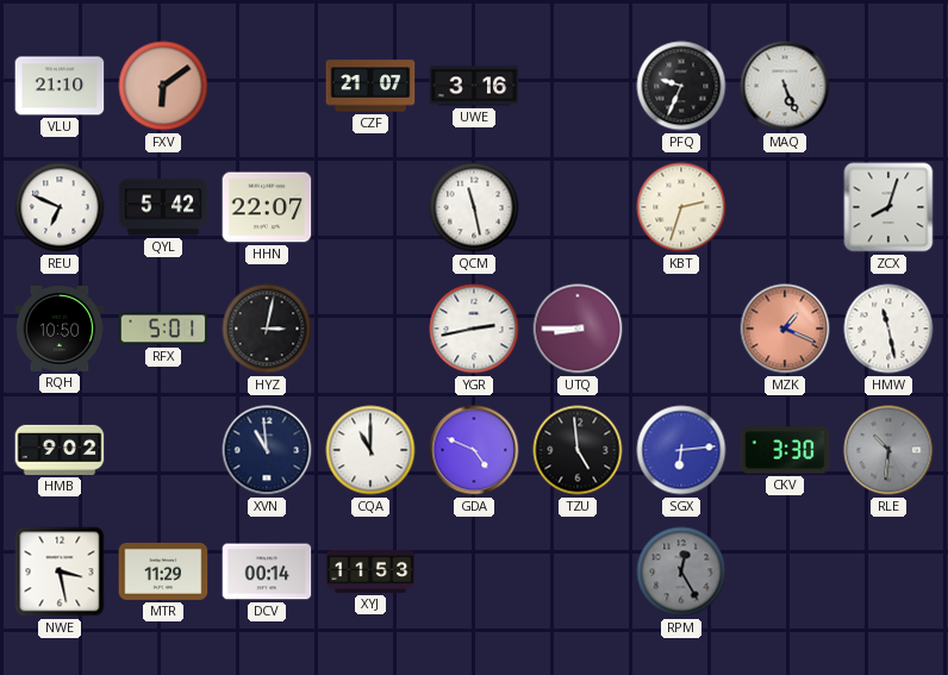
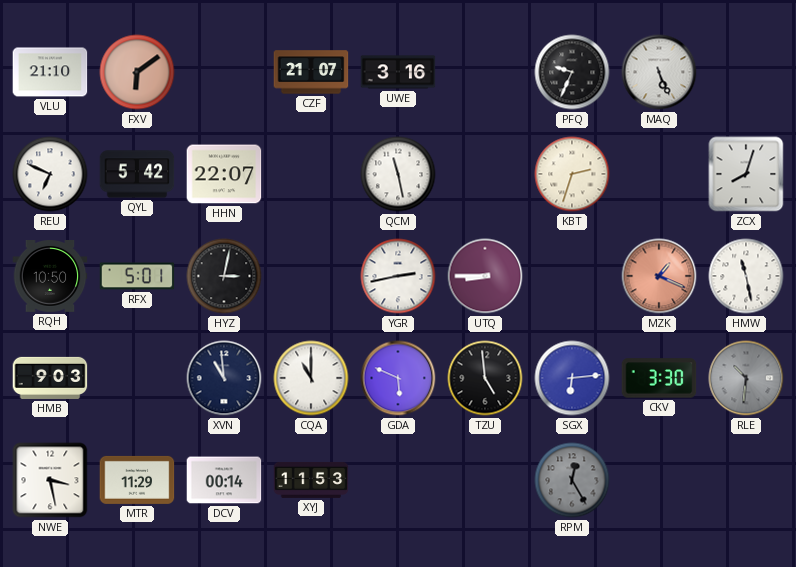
HMB: 9:02 -> 9:03 (50, 378)
GDA: 4:49 -> 5:49 (398, 378)
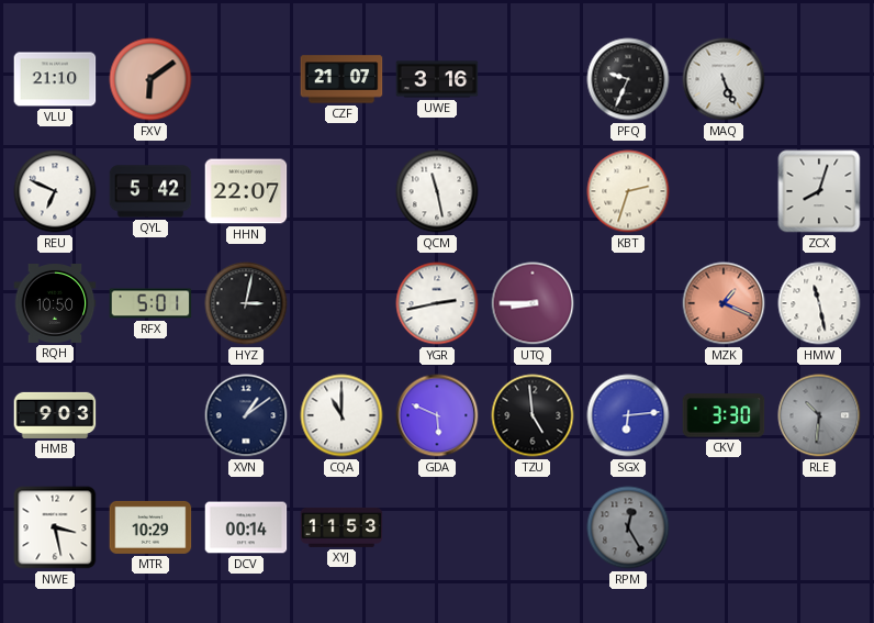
XVN: 10:59 -> 1:09 (246, 415)
MTR: 11:29 -> 10:29 (150, 527)
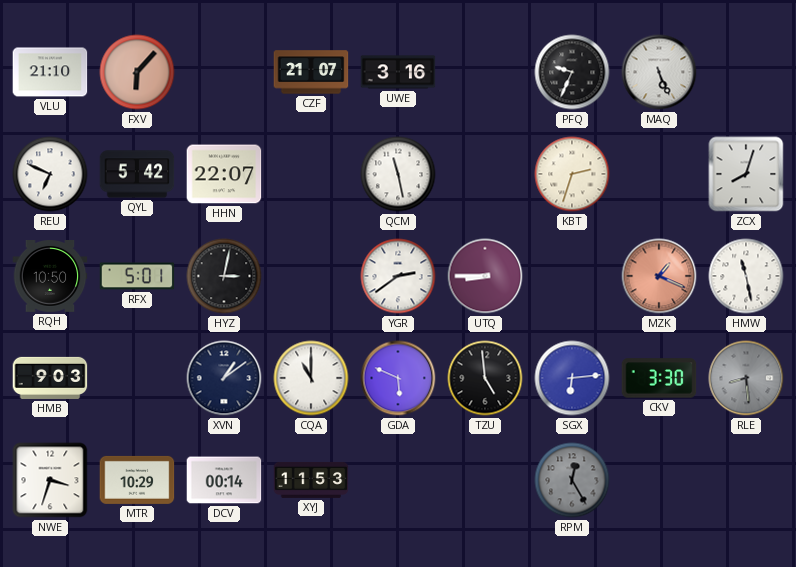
FXV: 6:09 -> 6:07 (137, 72)
YGR: 2:43 -> 2:39 (398, 276)
RLE: 10:31 -> 8:29 (746, 378)
NWE: 3:28 -> 3:33 (50, 480)
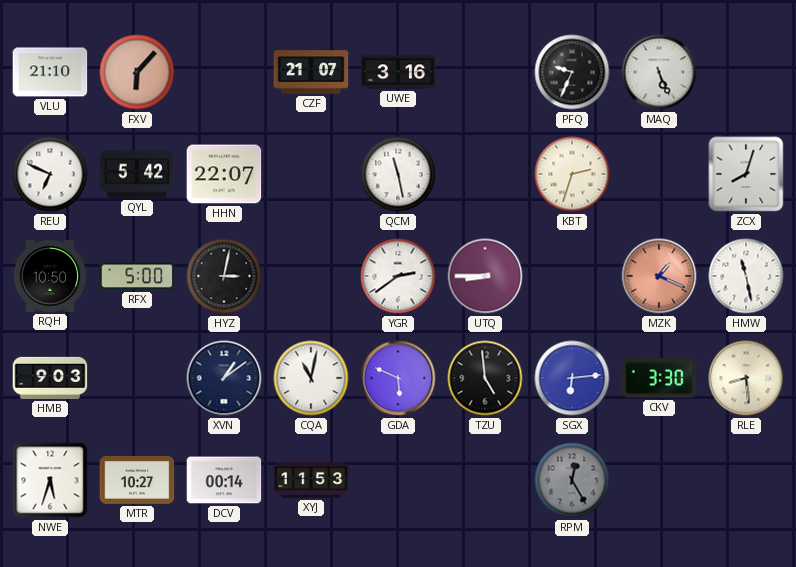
RFX: 5:01 -> 5:00 (137, 276)
CQA: 11:00 -> 11:02 (311, 378)
RLE dial: grey -> cream (746, 378)
NWE: 3:33 -> 5:33 (50, 480)
MTR: 10:29 -> 10:27 (137, 480)
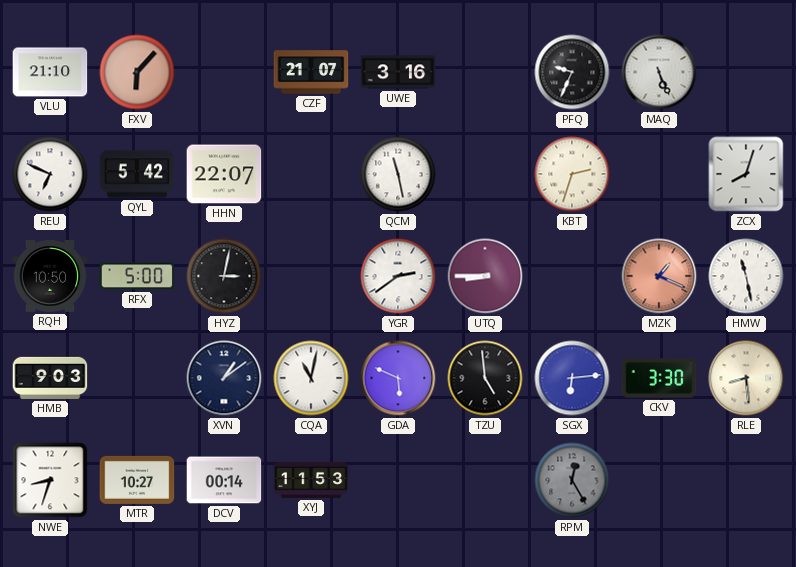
NWE: 5:33 -> 8:33 (50, 480)
